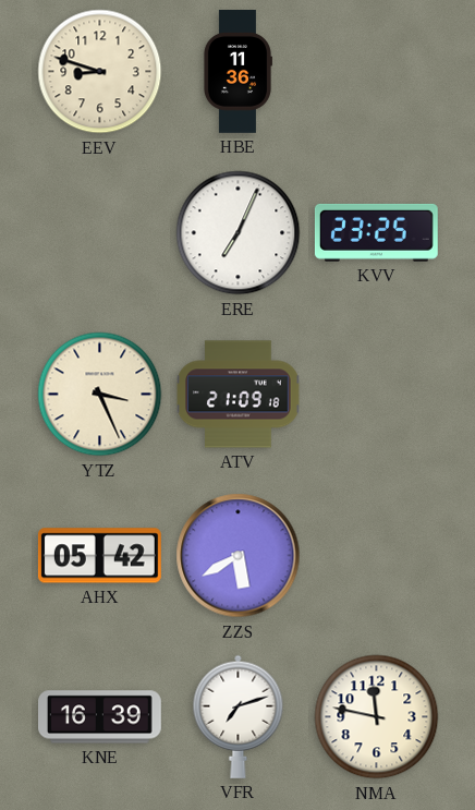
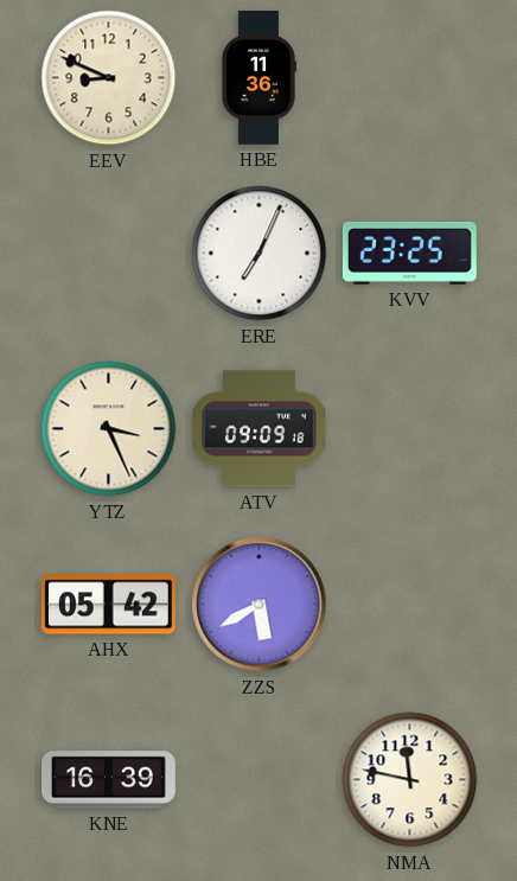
EEV: 8:48 -> 8:49 (109, 78)
ATV: 21:09 -> 09:09 (260, 429)
VFR: 7:12 -> none (239, 716)
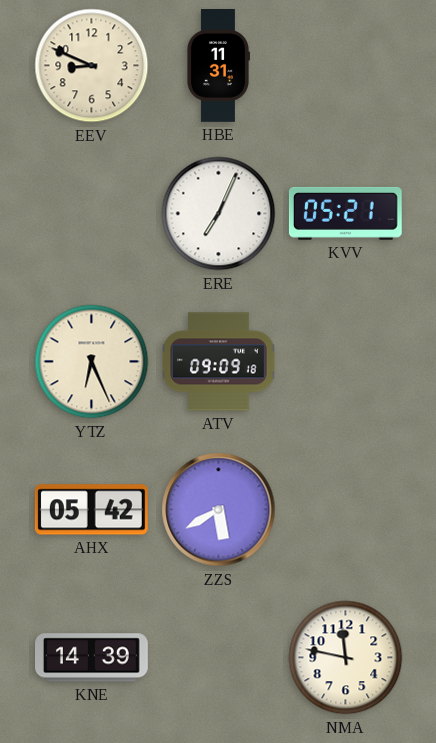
HBE: 11:36 -> 11:31 (218, 66)
KVV: 23:25 -> 05:21 (345, 213)
YTZ: 3:26 -> 6:26 (92, 362)
KNE: 16:39 -> 14:39 (92, 658)
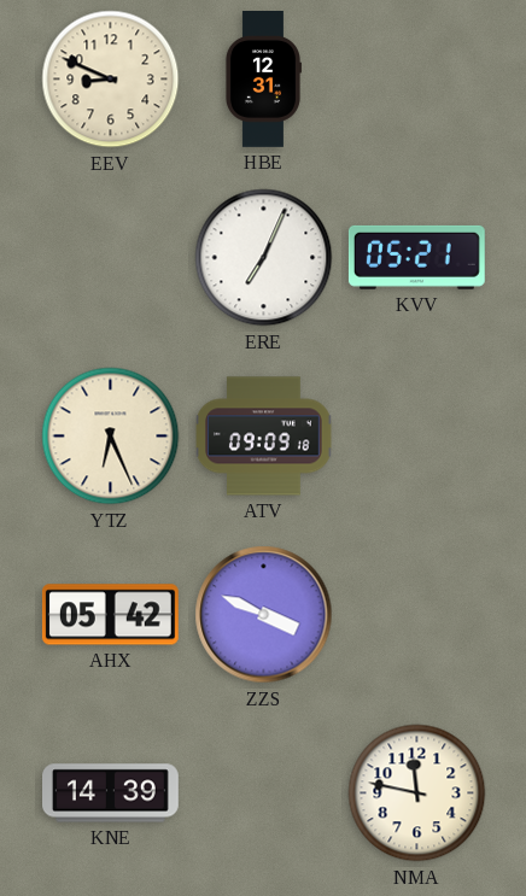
HBE: 11:31 -> 12:31 (263, 80)
ZZS: 5:40 -> 3:49 (264, 615)
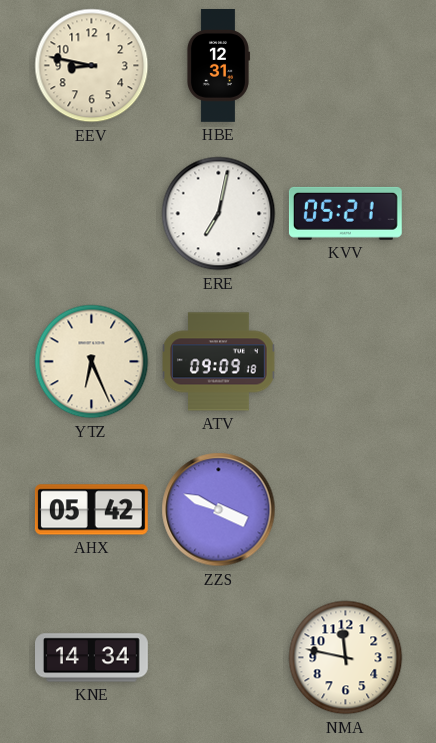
EEV: 8:49 -> 8:47 (92, 66)
ERE: 7:04 -> 7:02 (219, 214)
KNE: 14:39 -> 14:34 (92, 658)
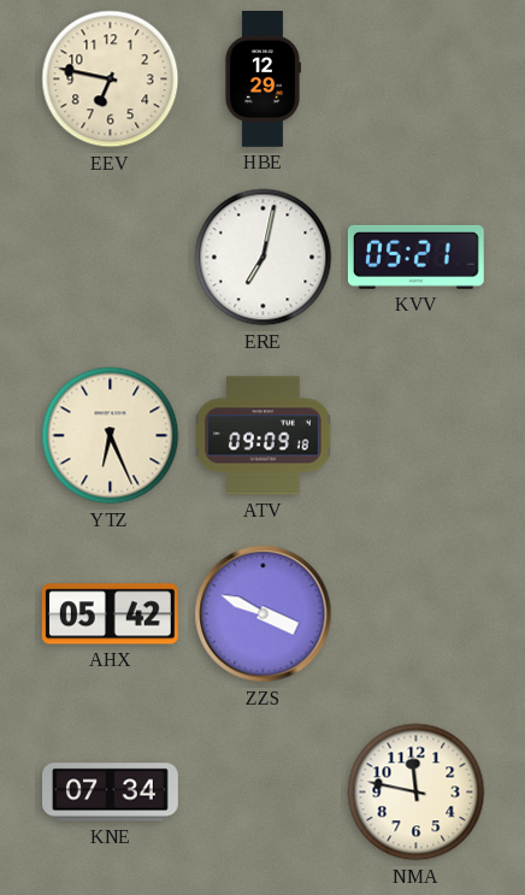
EEV: 8:47 -> 6:47 (111, 80)
HBE: 12:31 -> 12:29 (262, 80)
KNE: 14:34 -> 07:34 (111, 793)
